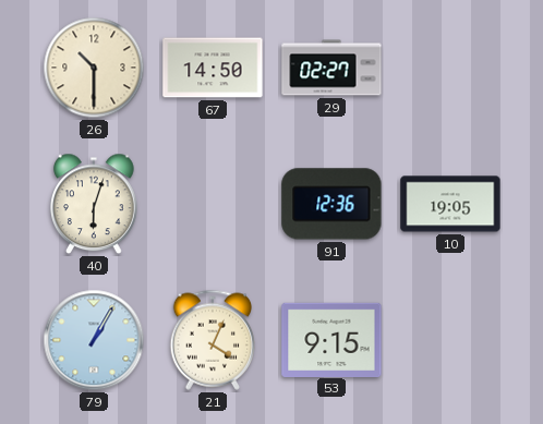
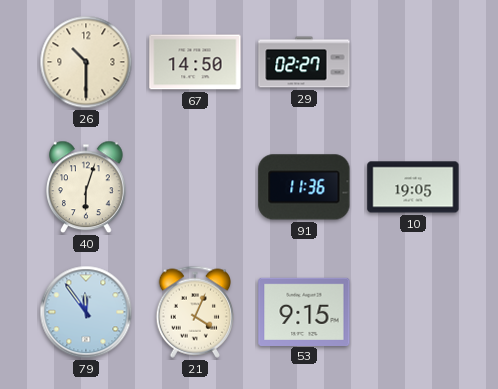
91: 12:36 -> 11:36 (304, 187)
79: 1:05 -> 11:54 (86, 312)
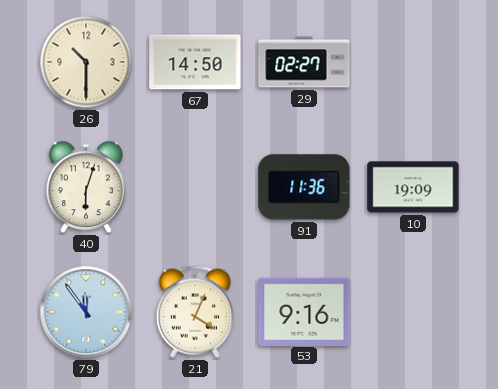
10: 19:05 -> 19:09 (413, 187)
53: 9:15 -> 9:16 (304, 311)
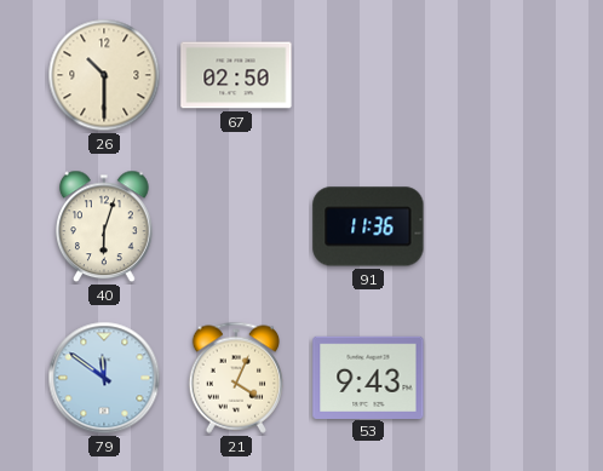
67: 14:50 -> 02:50 (236, 75)
29: 02:27 -> none (304, 62)
10: 19:09 -> none (413, 187)
79: 11:54 -> 11:51 (104, 378)
53: 9:16 -> 9:43 (368, 377)
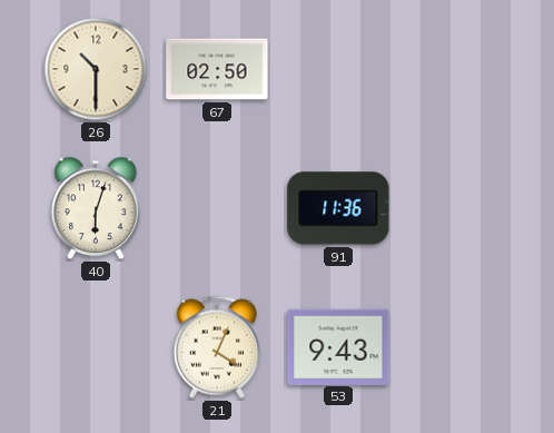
79: 11:51 -> none (104, 378)
